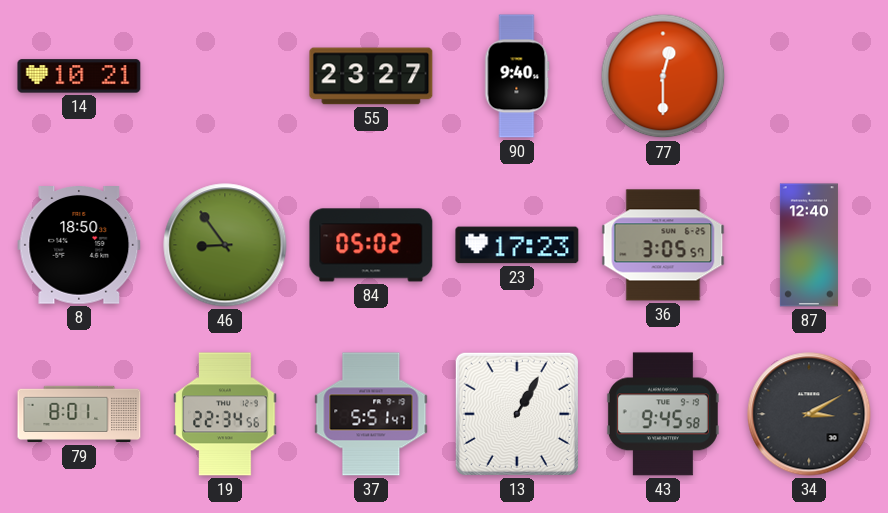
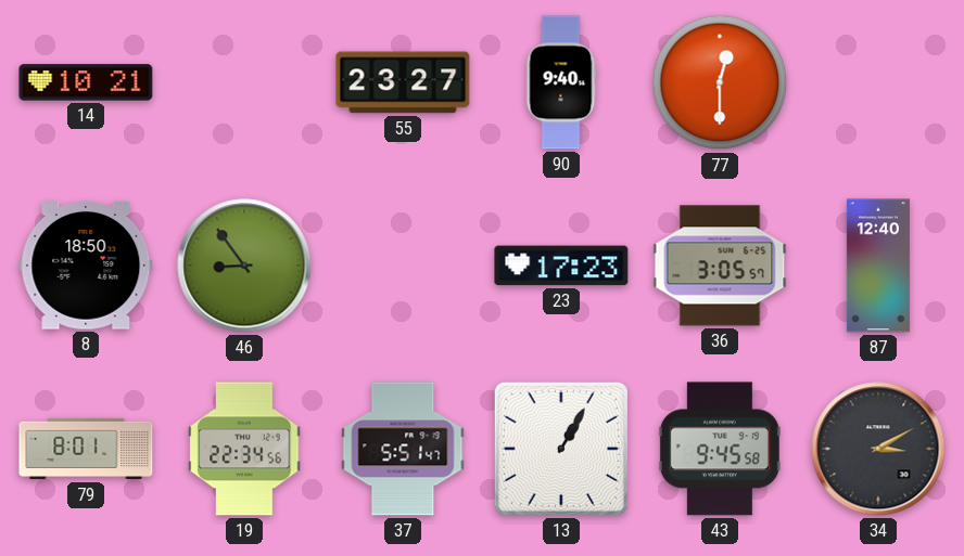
84: 05:02 -> none (371, 245)
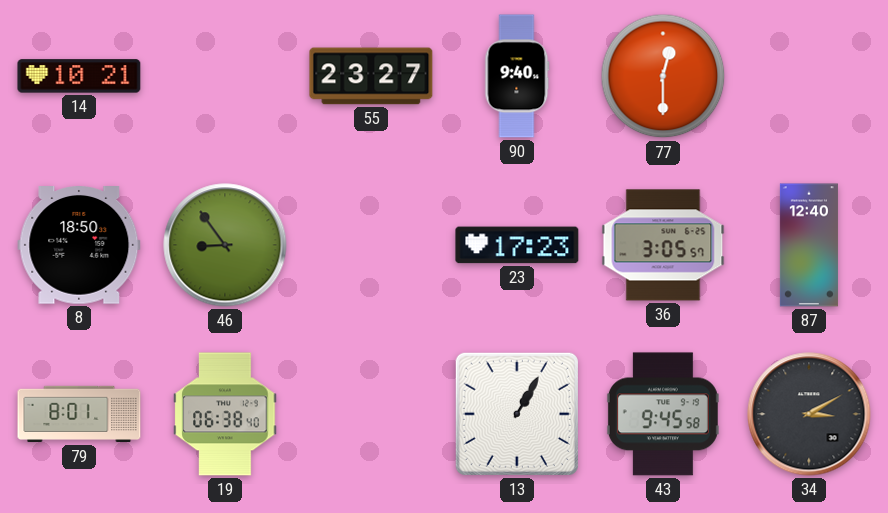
19: 22:34 -> 06:38 (225, 414)
37: 5:51 -> none (403, 449)
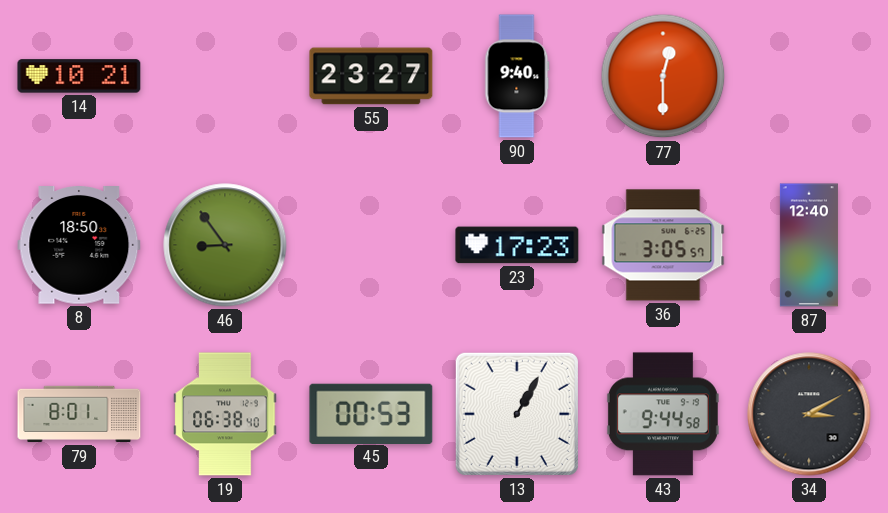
45: none -> 00:53 (371, 413)
43: 9:45 -> 9:44 (663, 414)
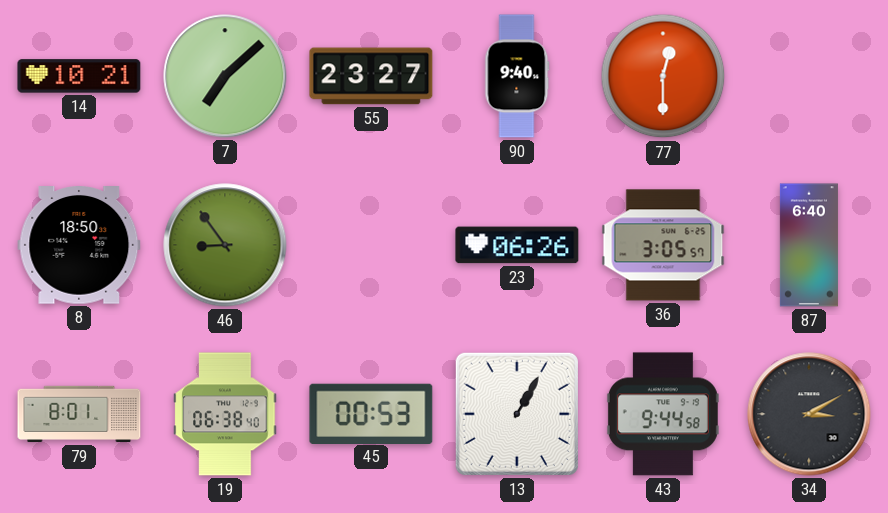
7: none -> 7:08 (225, 76)
23: 17:23 -> 06:26 (517, 245)
87: 12:40 -> 6:40 (809, 245)
